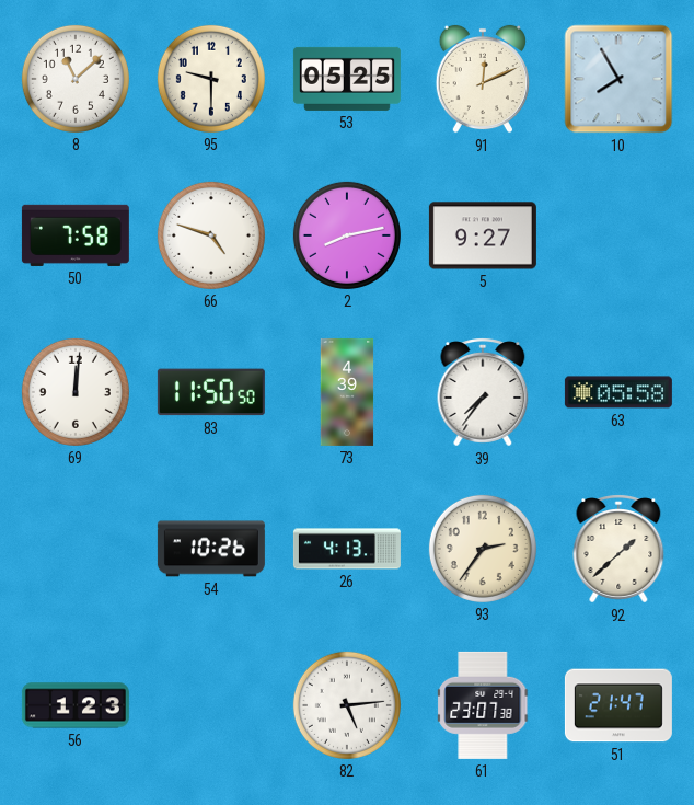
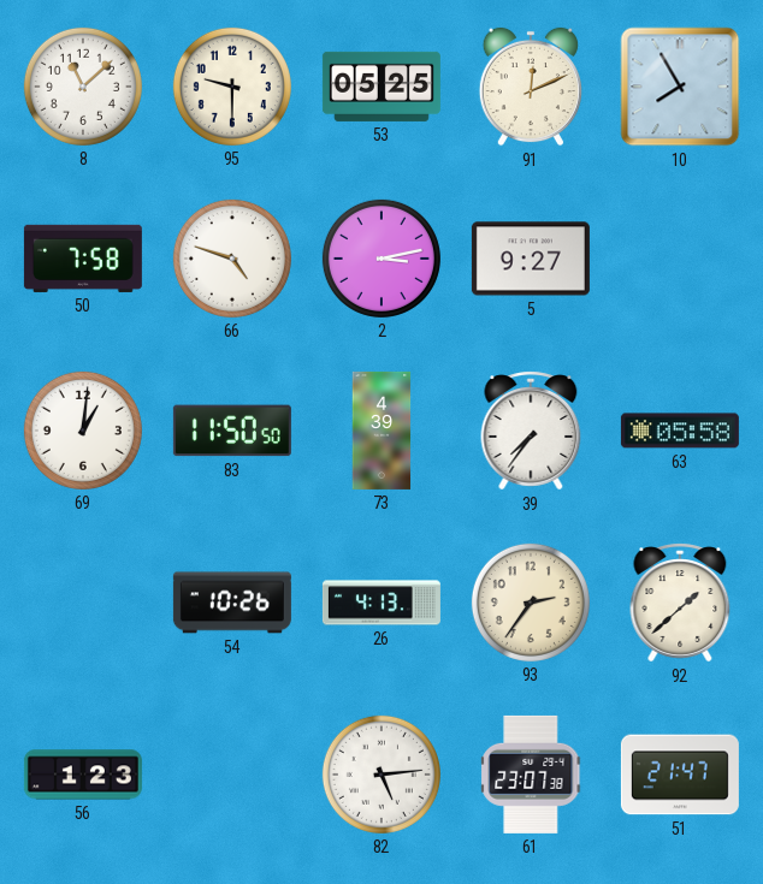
2: 8:13 -> 3:13 (381, 259)
69: 12:01 -> 1:01 (83, 431)
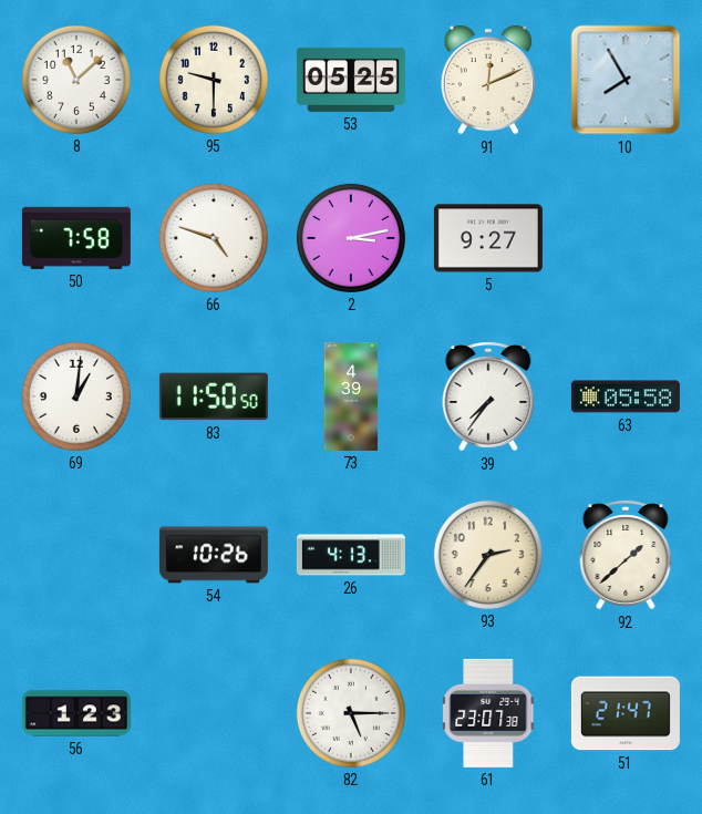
82: 5:14 -> 5:15 (351, 713)
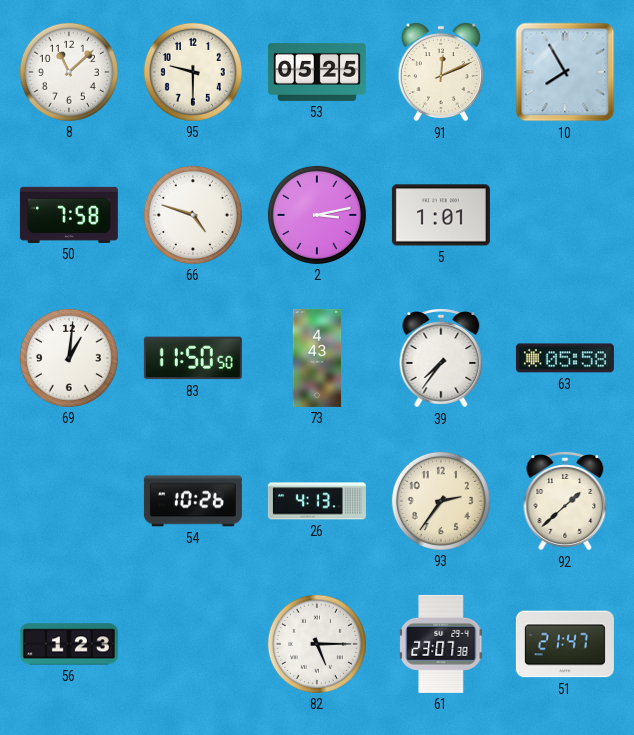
5: 9:27 -> 1:01 (441, 215)
73: 4:39 -> 4:43 (317, 358)
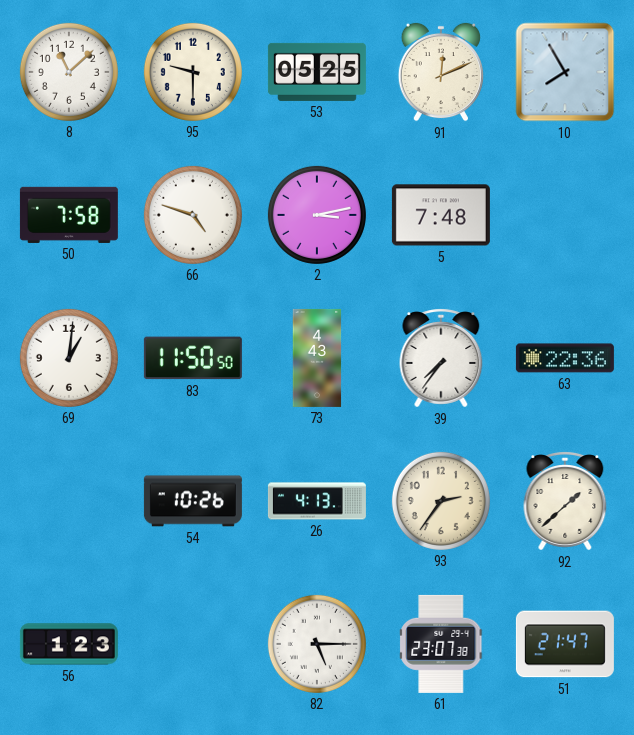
5: 1:01 -> 7:48 (441, 215)
63: 05:58 -> 22:36 (565, 358)
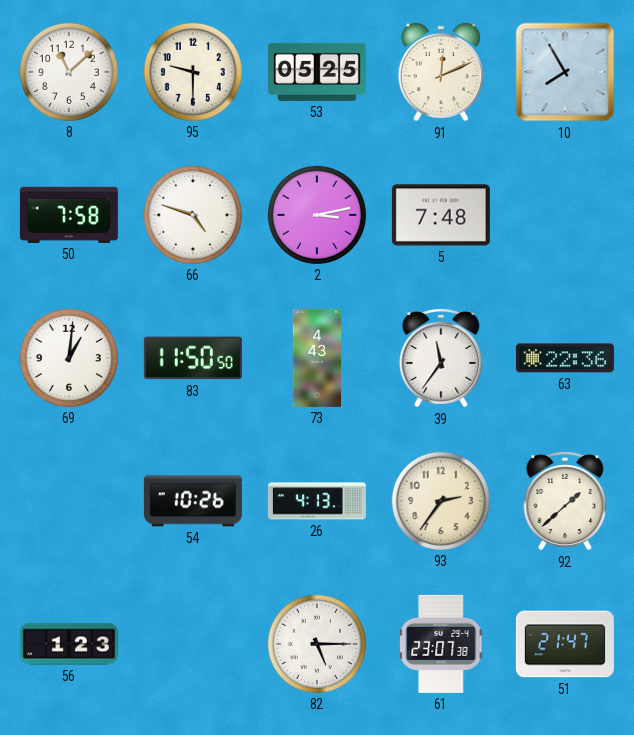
39: 7:36 -> 11:36 (441, 358)
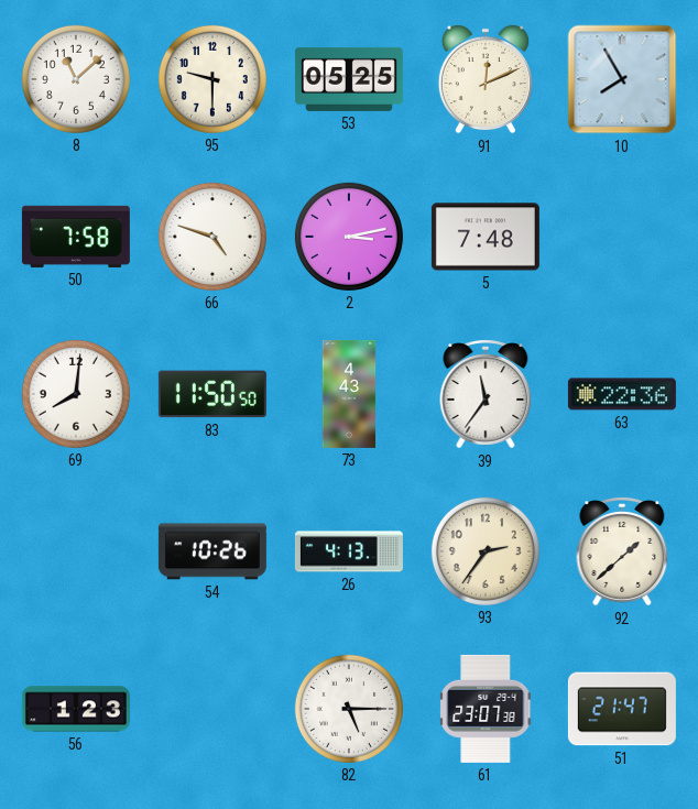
69: 1:01 -> 8:01 (76, 394)
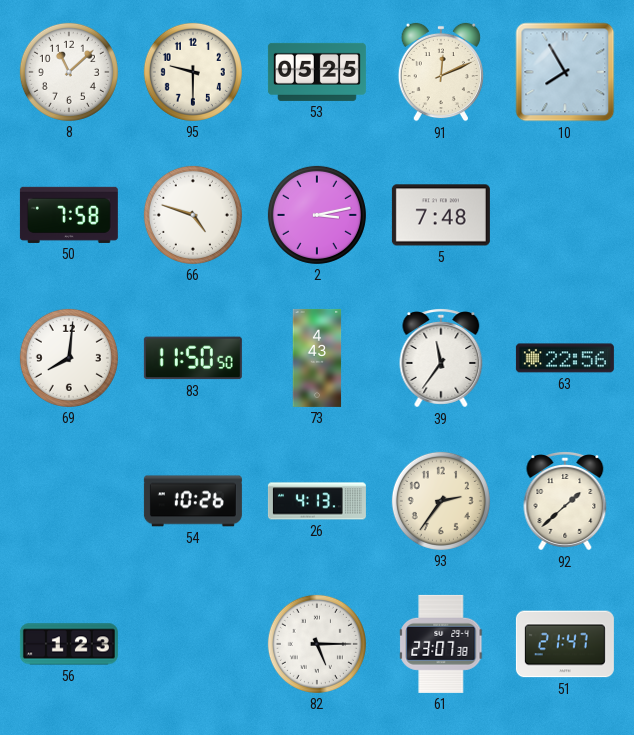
63: 22:36 -> 22:56 (565, 358)
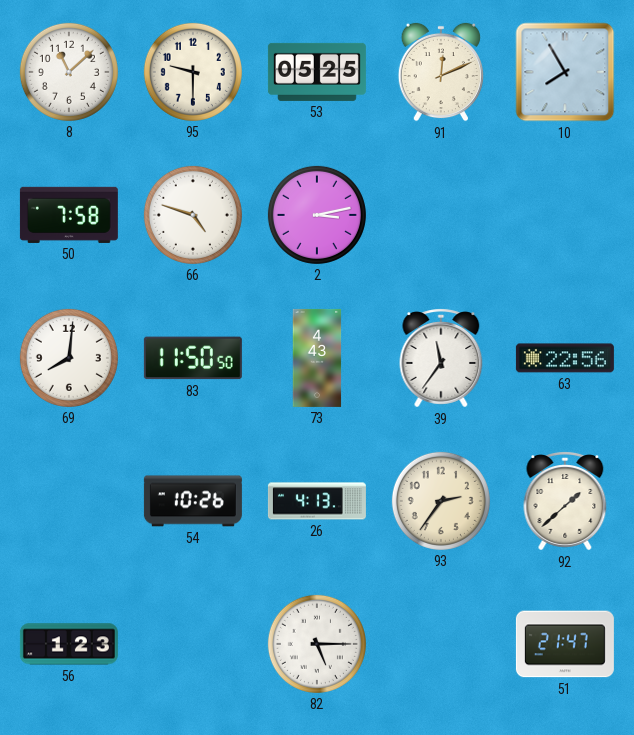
5: 7:48 -> none (441, 215)
61: 23:07 -> none (442, 644)
